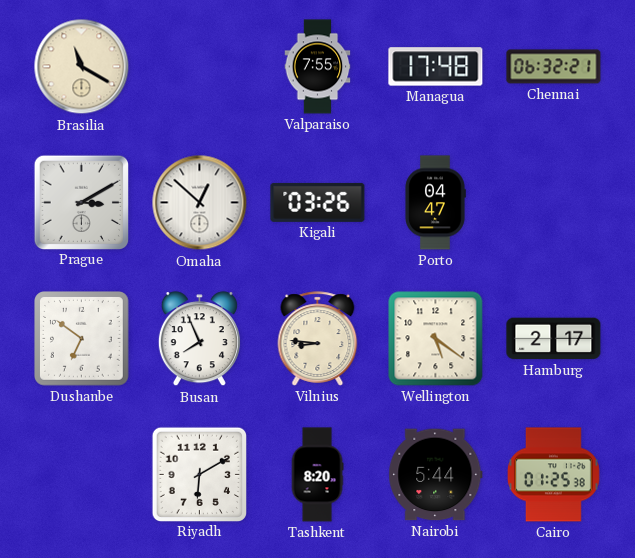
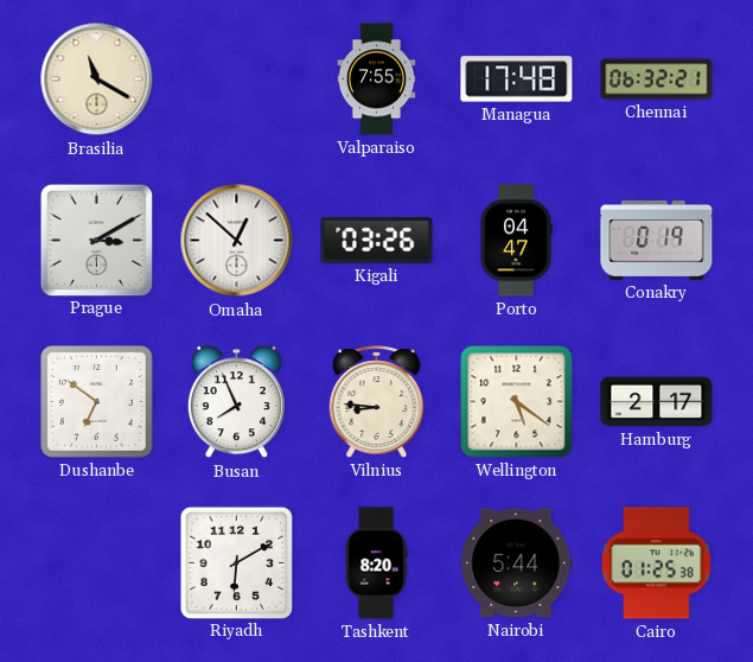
Conakry: none -> 0:19 (657, 240)
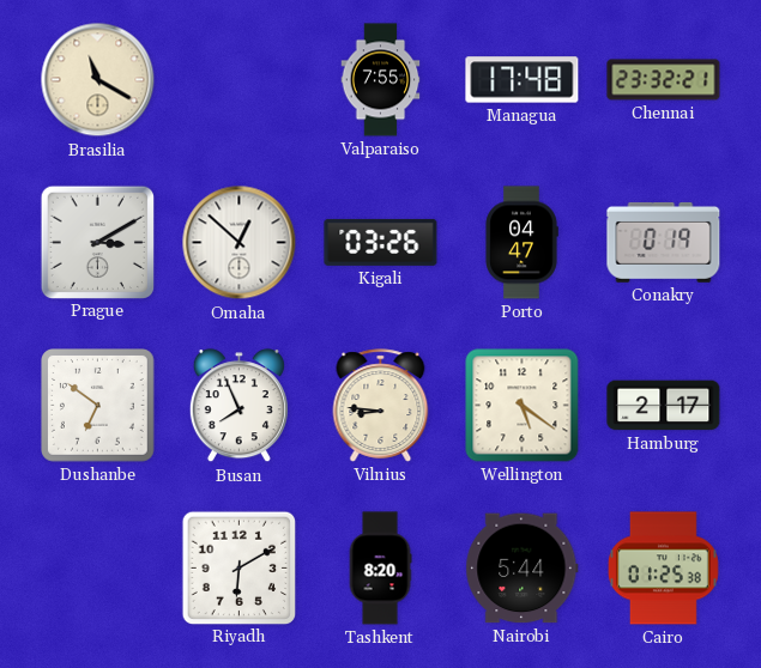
Chennai: 06:32 -> 23:32 (664, 80)
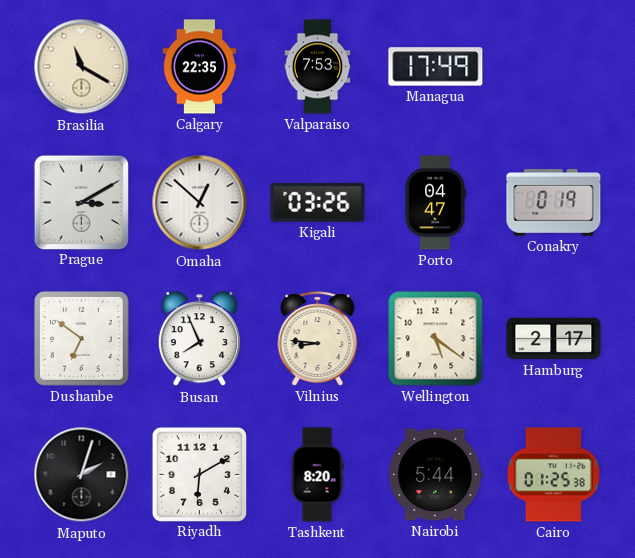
Calgary: none -> 22:35 (200, 67)
Valparaiso: 7:55 -> 7:53 (318, 67)
Managua: 17:48 -> 17:49 (436, 67)
Chennai: 23:32 -> none (664, 80)
Maputo: none -> 2:03 (82, 475)
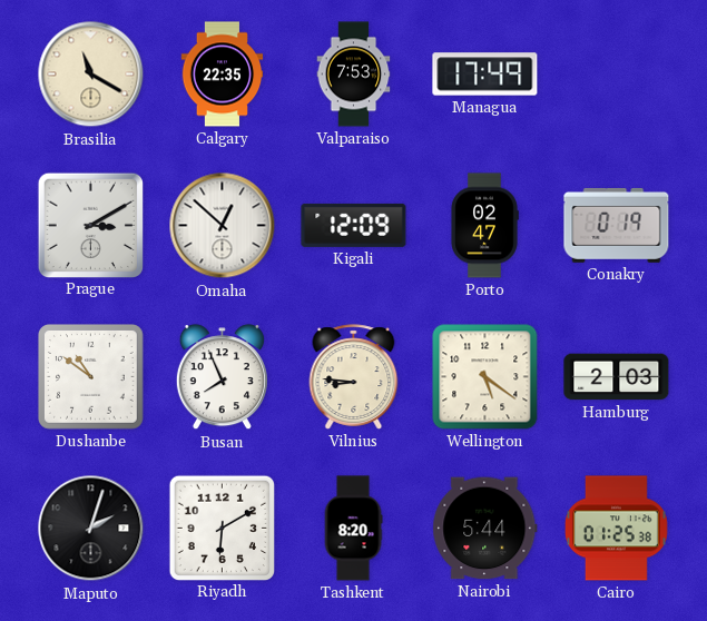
Kigali: 03:26 -> 12:09 (354, 225)
Porto: 04:47 -> 02:47 (484, 226)
Dushanbe: 6:51 -> 10:51 (91, 377)
Hamburg: 2:17 -> 2:03 (617, 377)
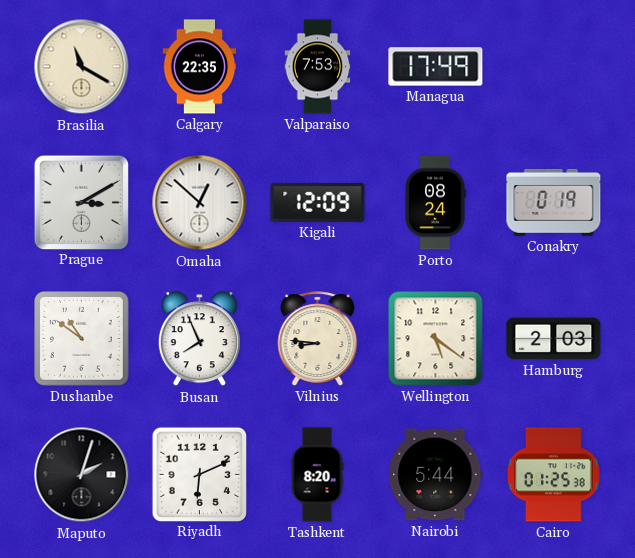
Porto: 02:47 -> 08:24 (435, 203)
Riyadh: 6:10 -> 6:11 (199, 474)
